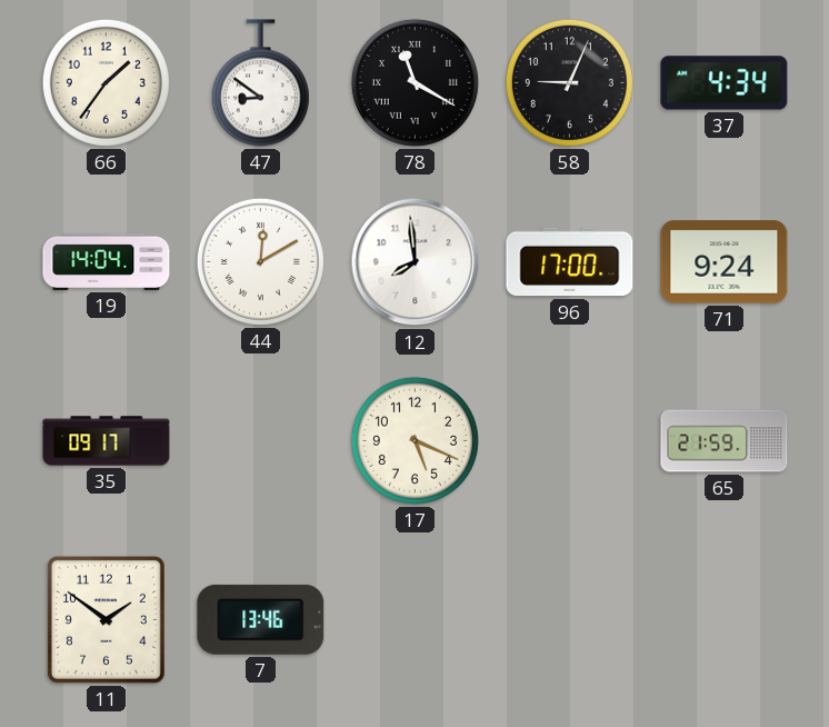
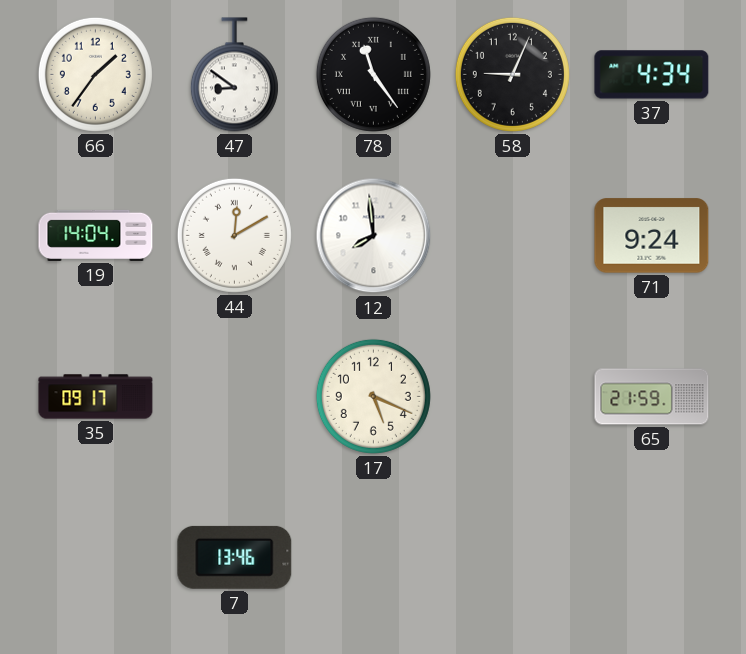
78: 11:20 -> 11:24 (373, 74)
96: 17:00 -> none (570, 262)
11: 1:51 -> none (106, 619)
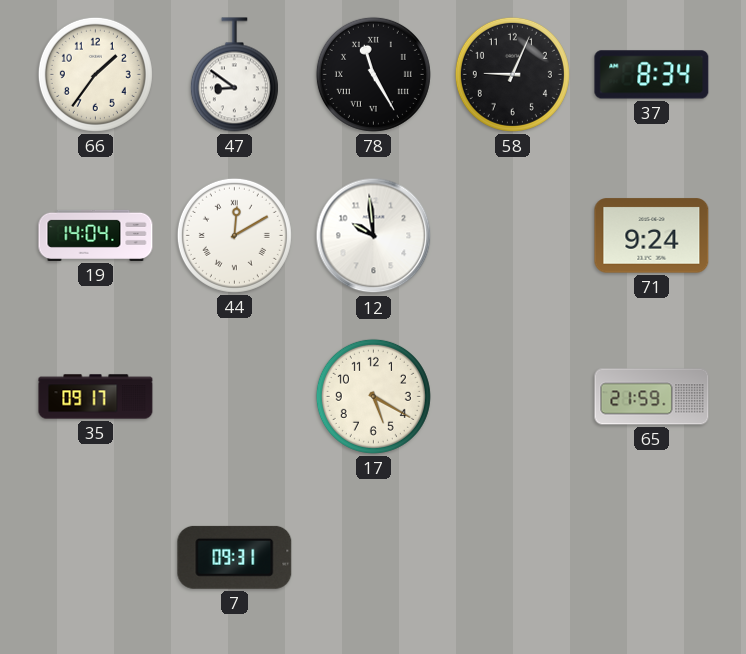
78: 11:24 -> 11:25 (373, 74)
37: 4:34 -> 8:34 (652, 75)
12: 7:59 -> 9:59 (374, 236)
17: 5:19 -> 5:20 (373, 396)
7: 13:46 -> 09:31 (235, 557)
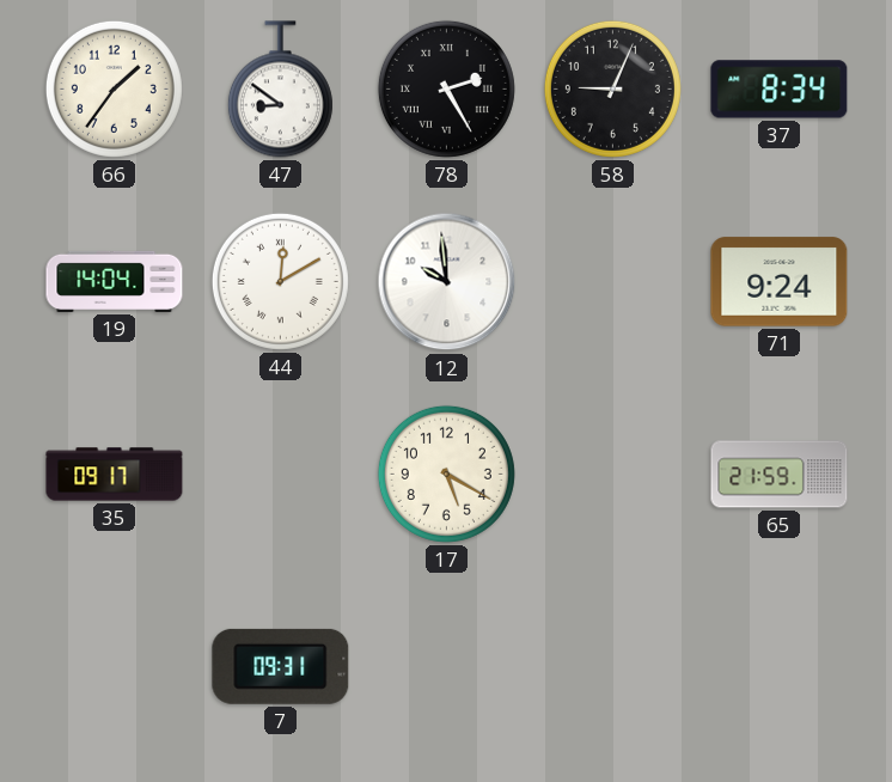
78: 11:25 -> 2:25 (446, 88)
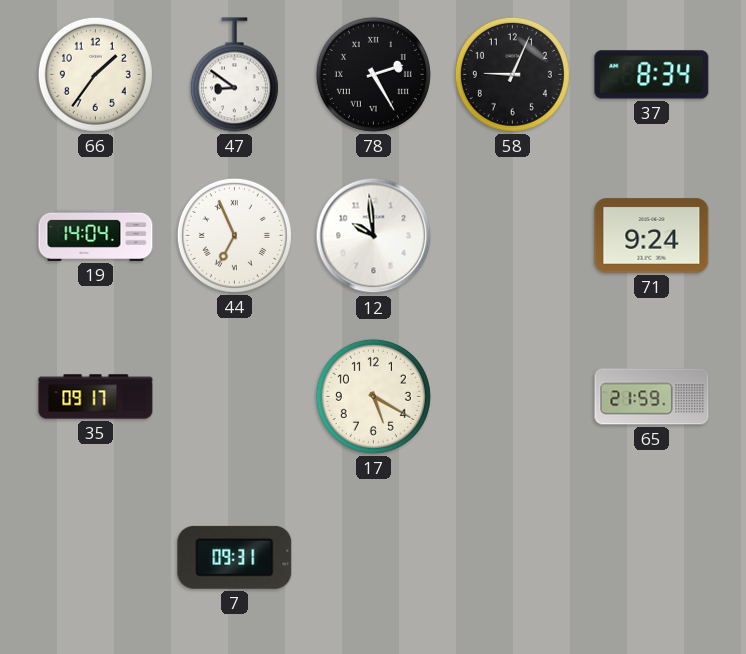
44: 12:10 -> 6:56 (234, 235)
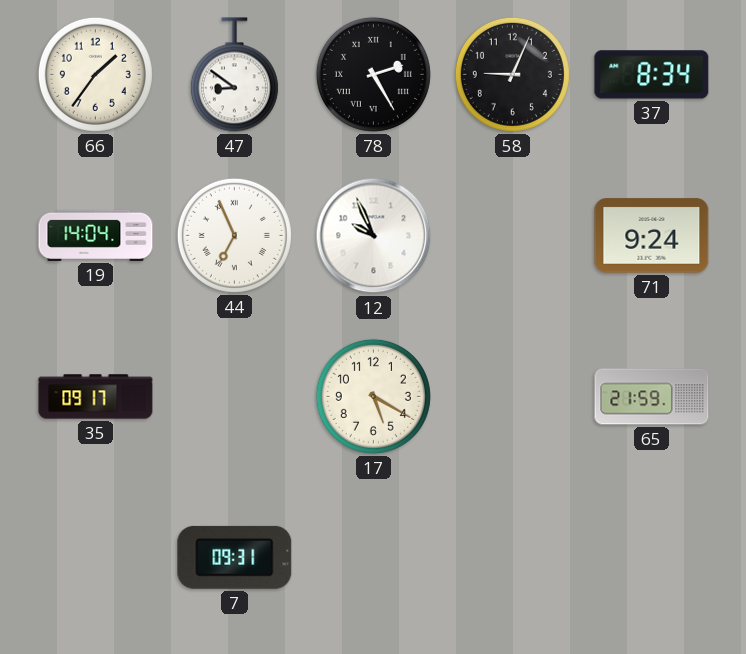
12: 9:59 -> 9:56 (374, 236)
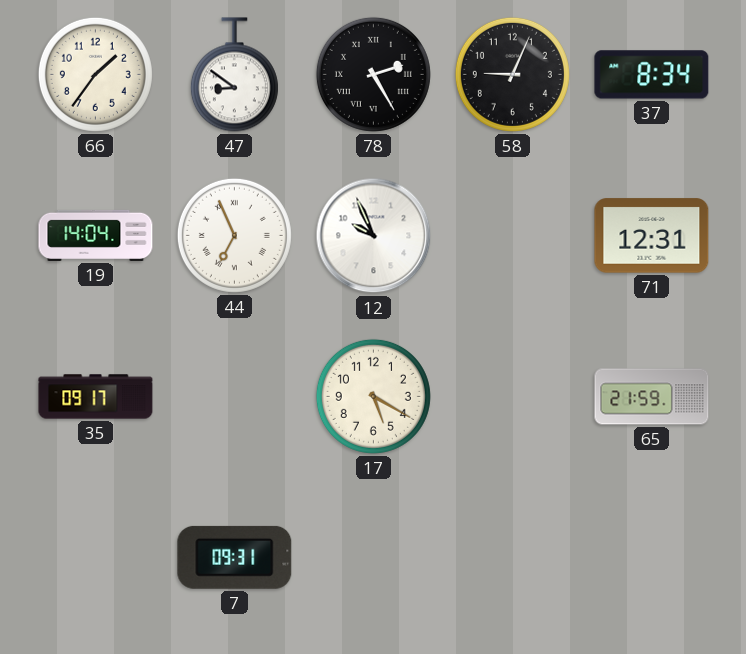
71: 9:24 -> 12:31 (652, 236)
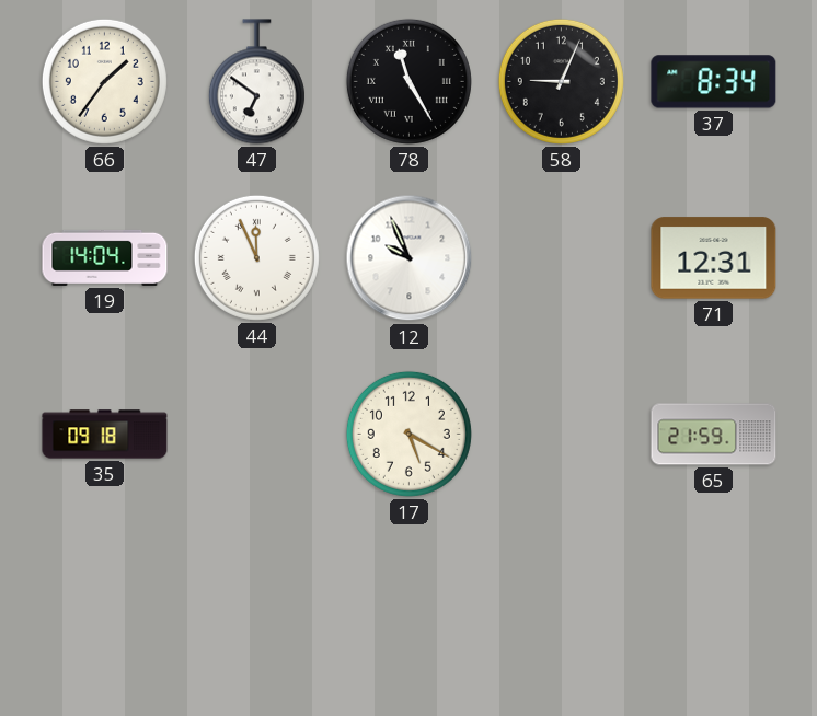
47: 8:51 -> 6:51 (256, 82)
78: 2:25 -> 11:25 (408, 81)
44: 6:56 -> 11:56 (256, 257)
35: 09:17 -> 09:18 (105, 435)
7: 09:31 -> none (235, 557)
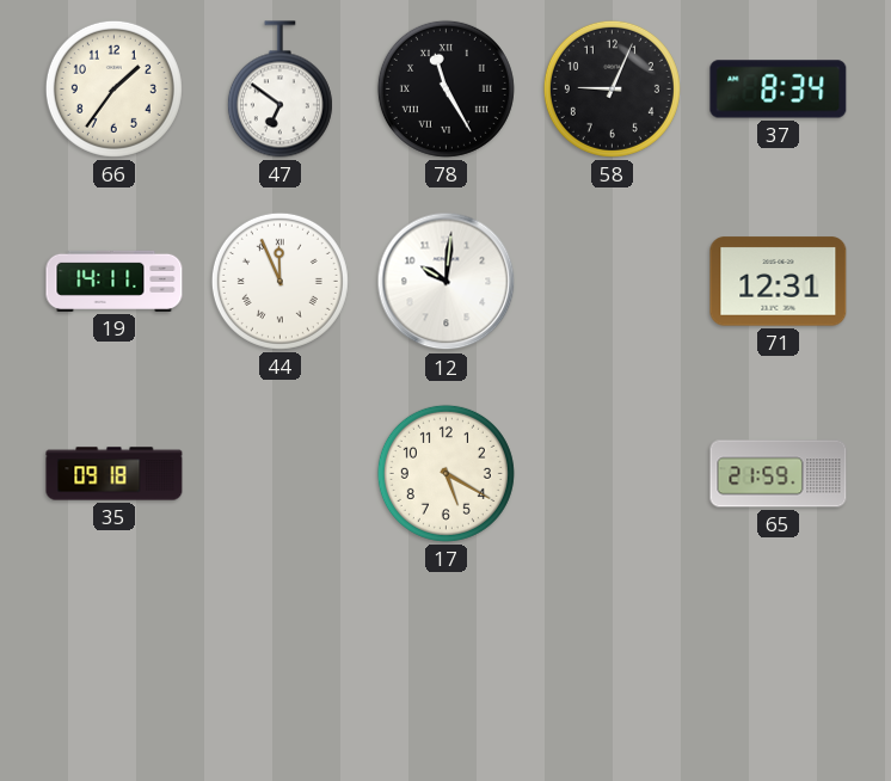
19: 14:04 -> 14:11 (115, 281)
12: 9:56 -> 10:01 (447, 282)
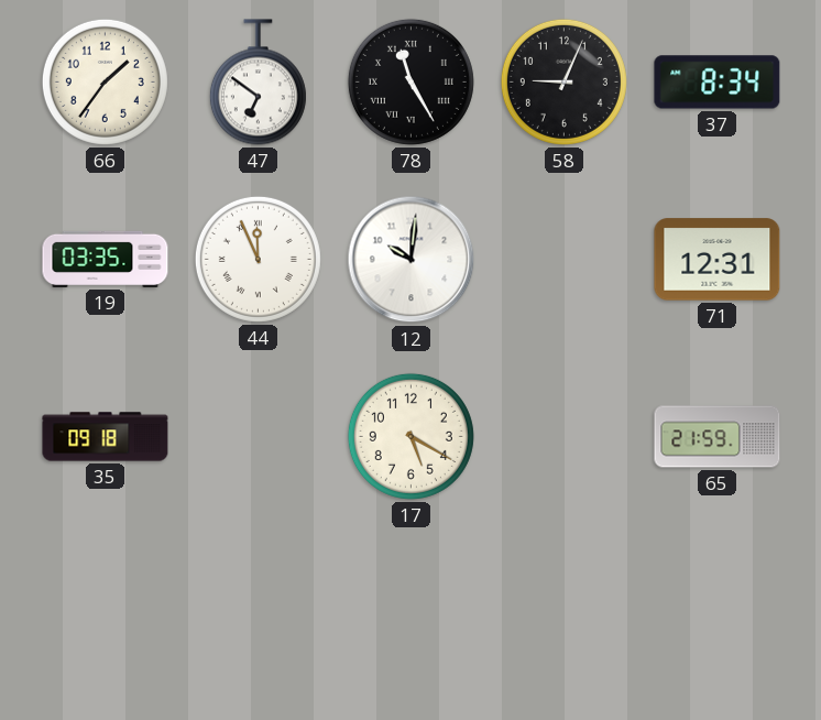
19: 14:11 -> 03:35 (106, 259)
